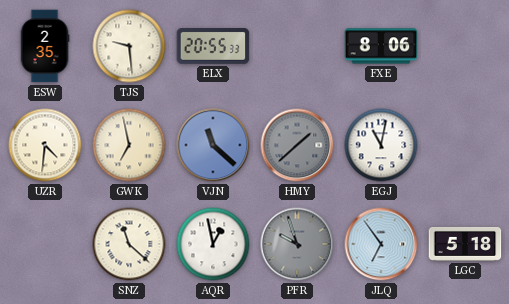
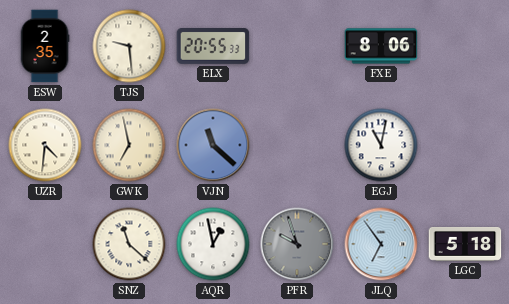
HMY: 1:38 -> none (297, 145)
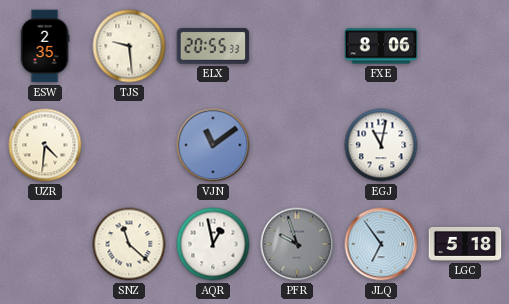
GWK: 6:58 -> none (129, 145)
VJN: 11:22 -> 11:09 (213, 145)
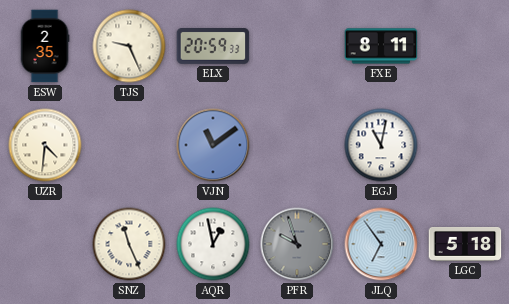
TJS: 9:29 -> 9:26 (129, 46)
ELX: 20:55 -> 20:59 (213, 47)
FXE: 8:06 -> 8:11 (381, 46)
SNZ: 11:22 -> 11:26 (129, 244)
